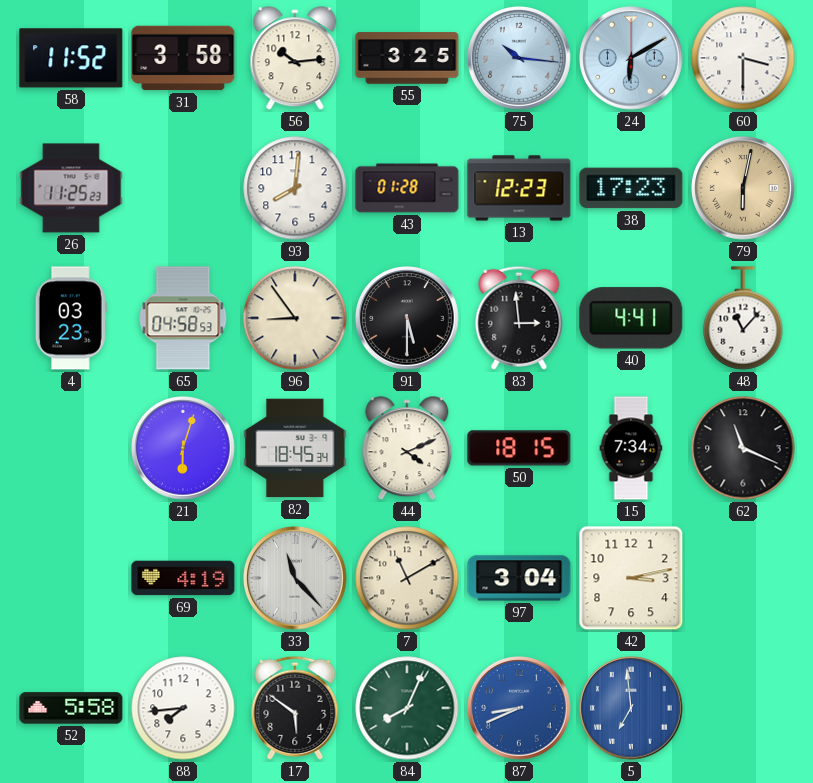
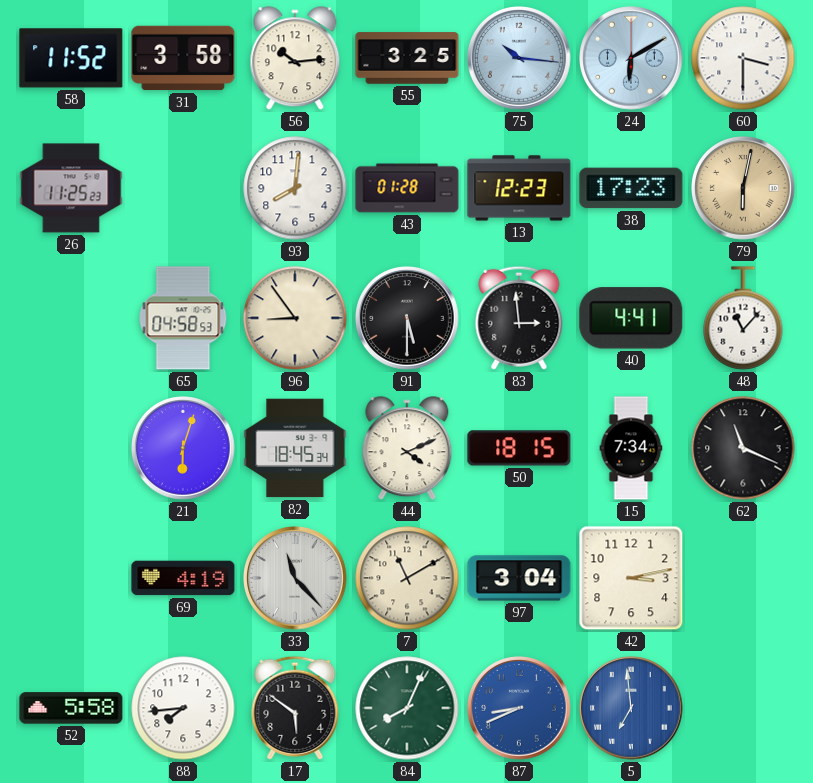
4: 03:23 -> none (71, 318)
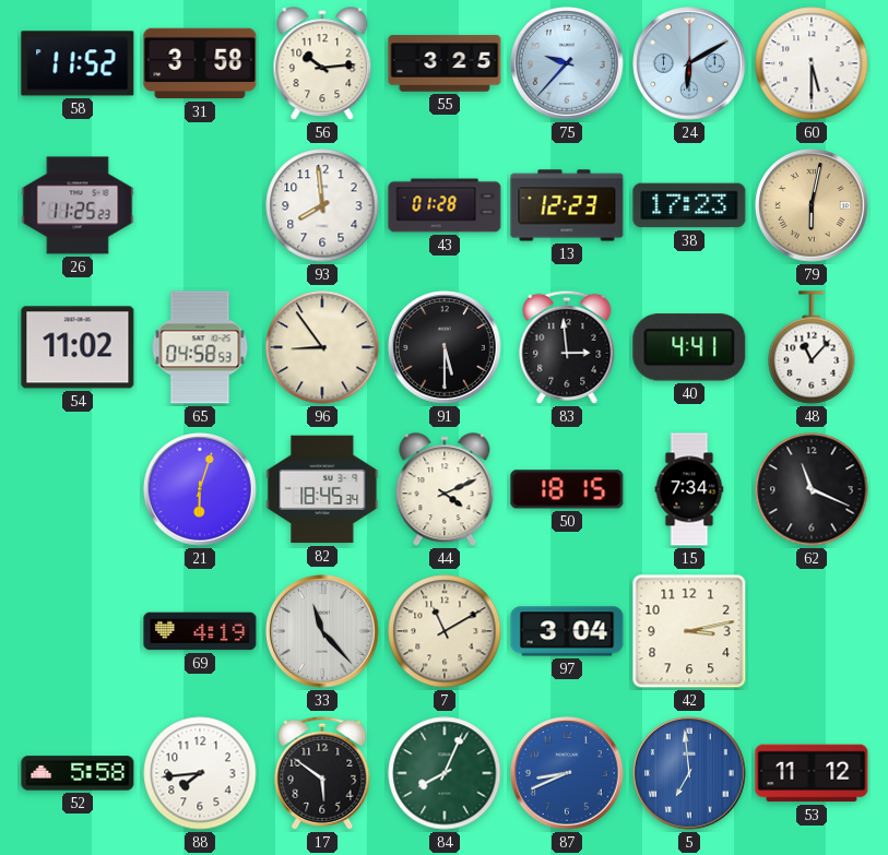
75: 10:16 -> 9:37 (567, 63)
60: 3:30 -> 5:30 (812, 63)
93: 8:01 -> 7:59 (322, 205)
54: none -> 11:02 (78, 347)
53: none -> 11:12 (812, 773)
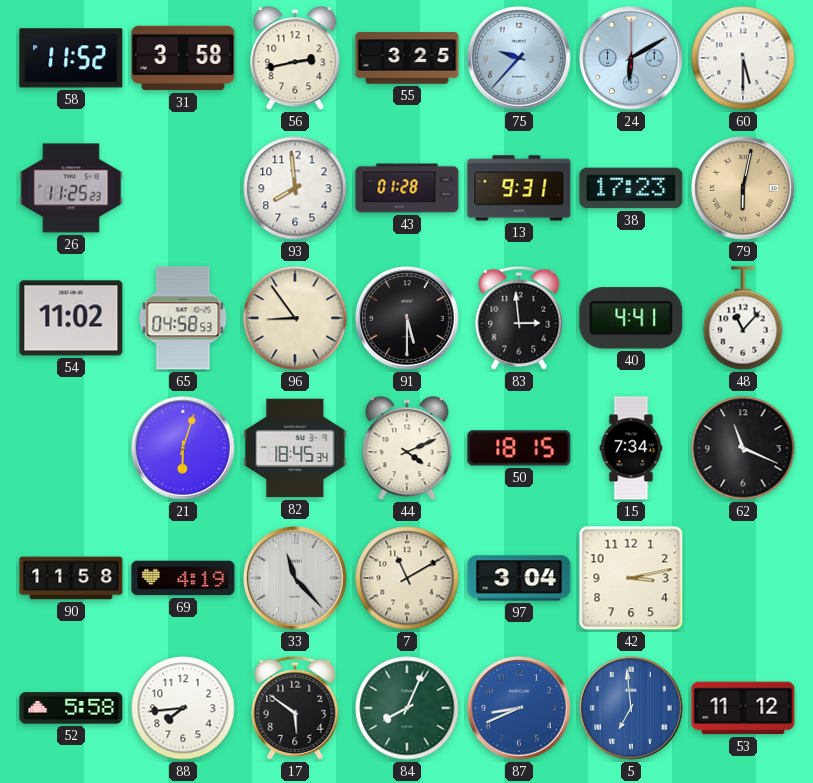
56: 10:14 -> 2:43 (295, 59)
13: 12:23 -> 9:31 (519, 188)
90: none -> 11:58 (71, 578)
